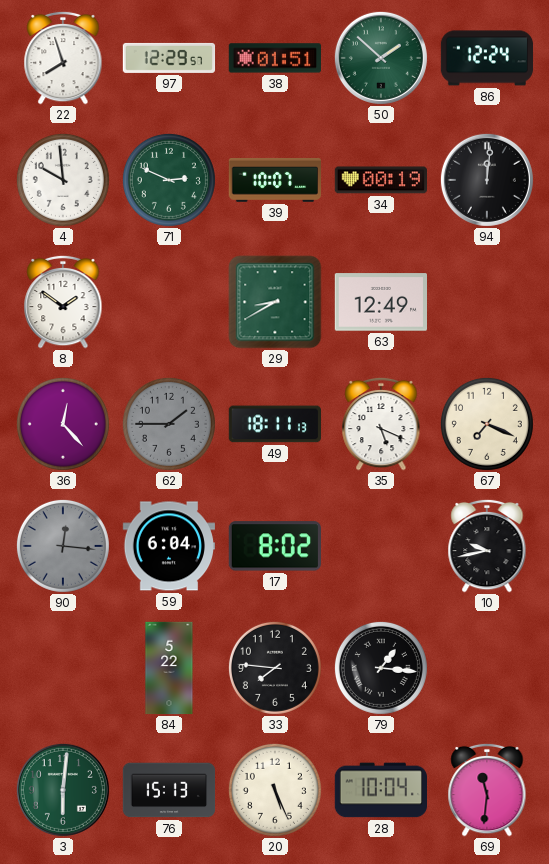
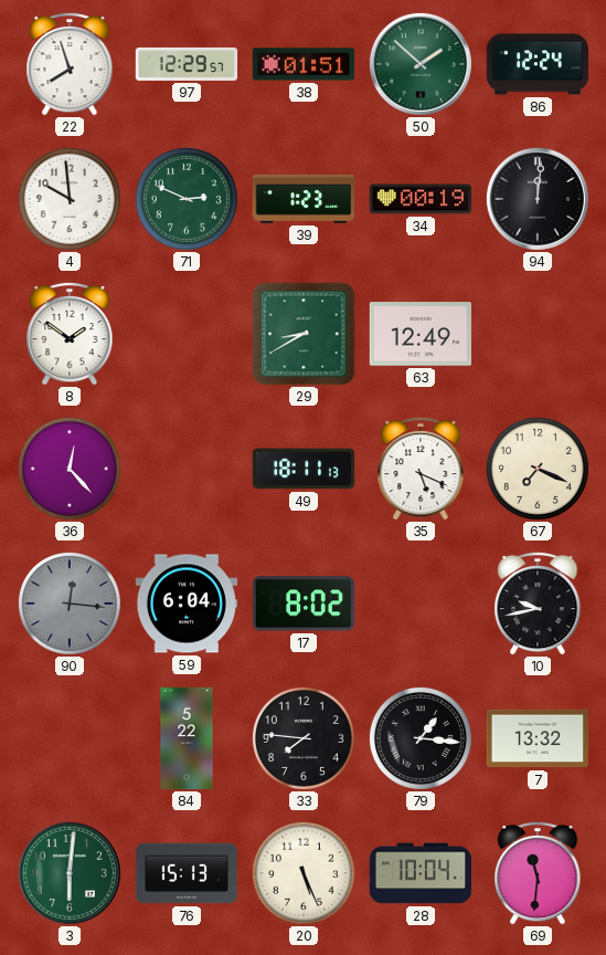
39: 10:07 -> 1:23 (302, 199)
62: 1:45 -> none (169, 424)
7: none -> 13:32 (536, 738)
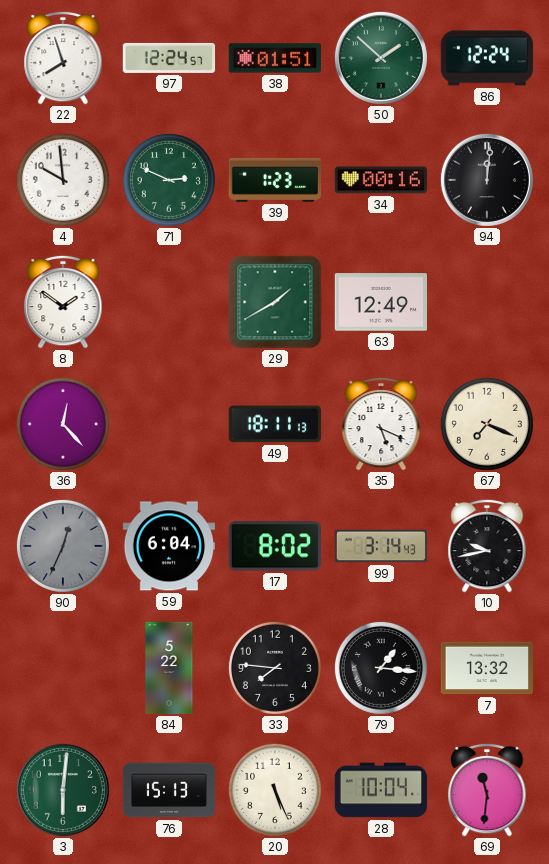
97: 12:29 -> 12:24 (169, 58)
34: 00:19 -> 00:16 (380, 180)
29: 8:40 -> 1:40 (275, 302)
90: 12:16 -> 12:34 (63, 546)
99: none -> 3:14 (381, 546)
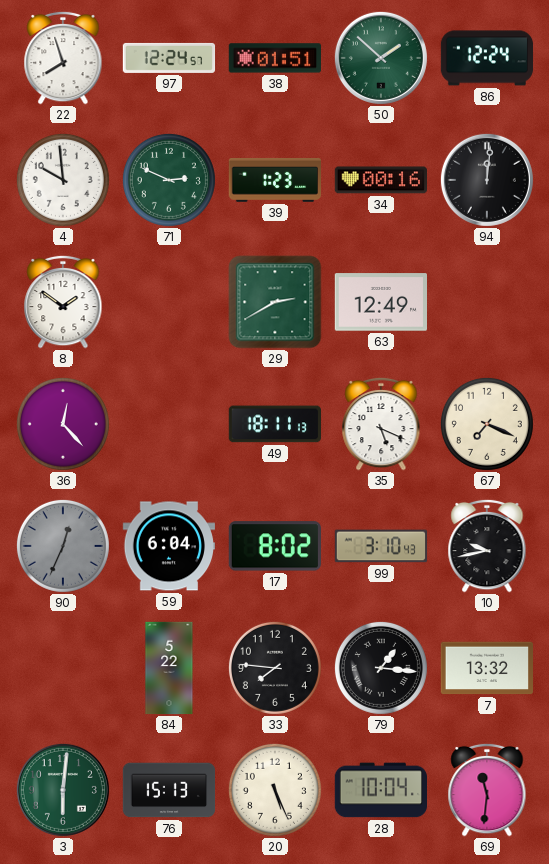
29: 1:40 -> 2:40 (275, 302)
99: 3:14 -> 3:10 (381, 546)
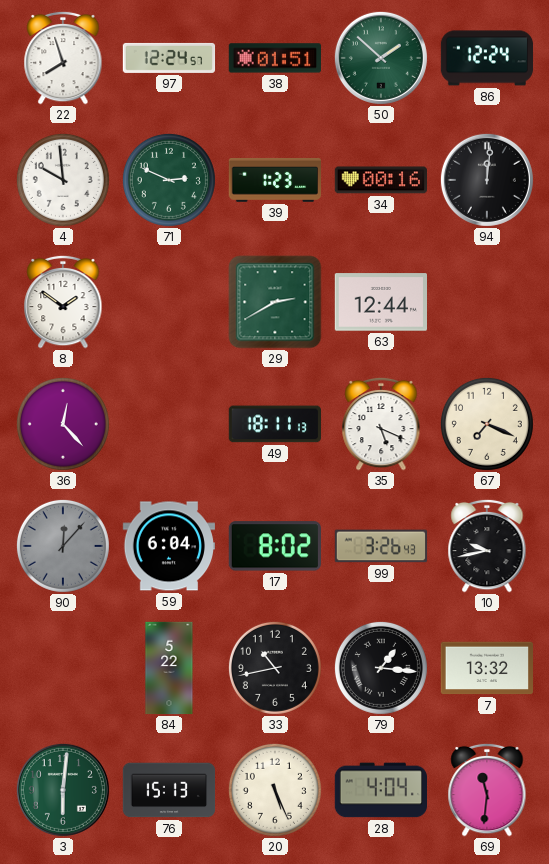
63: 12:49 -> 12:44 (380, 302)
90: 12:34 -> 12:07 (63, 546)
99: 3:10 -> 3:26 (381, 546)
33: 7:46 -> 10:43 (275, 668)
28: 10:04 -> 4:04 (380, 790)
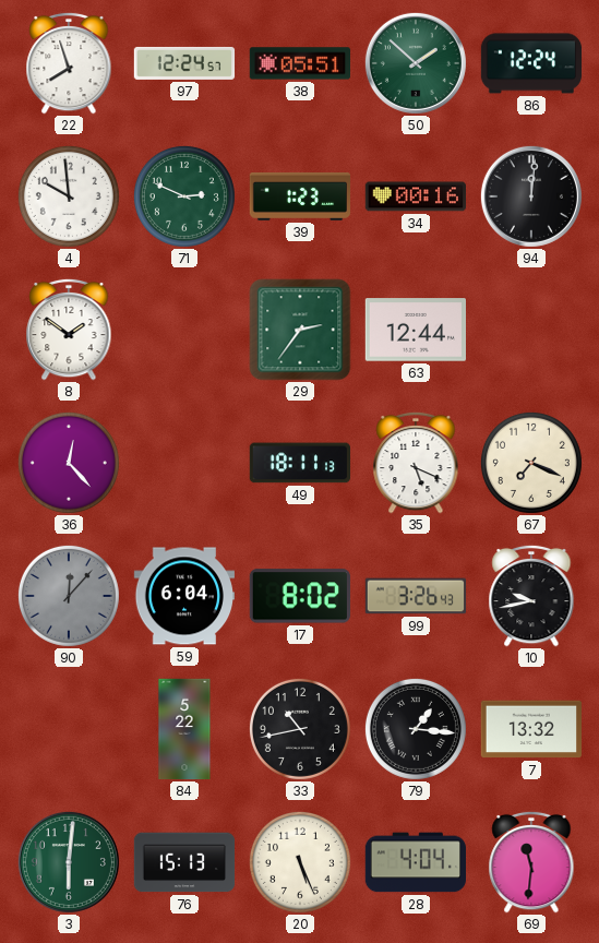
38: 01:51 -> 05:51 (299, 63)
29: 2:40 -> 2:36 (300, 330)
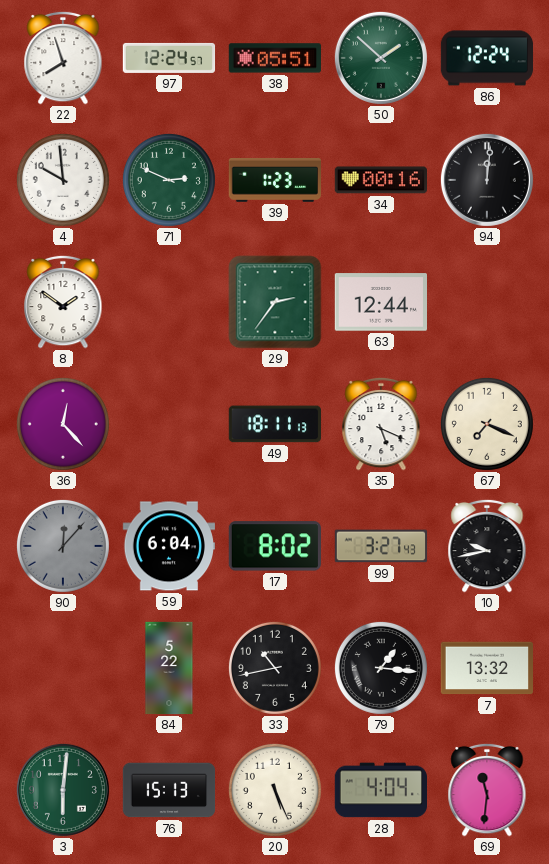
99: 3:26 -> 3:27 (381, 546)
